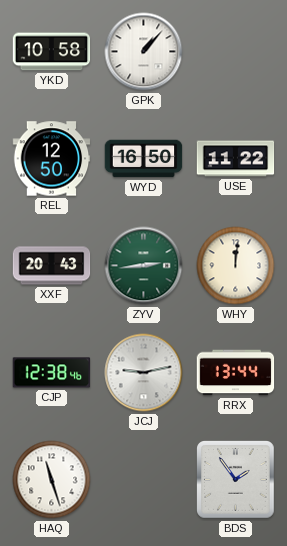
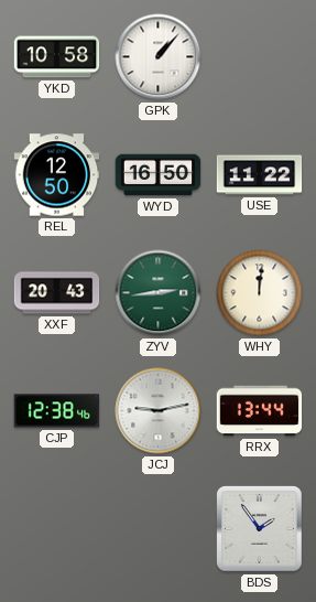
HAQ: 11:27 -> none (52, 480)
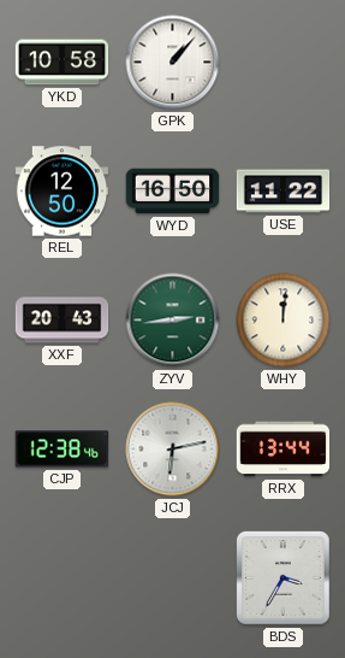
JCJ: 9:13 -> 6:13 (173, 450)
BDS: 1:54 -> 3:35 (284, 578)
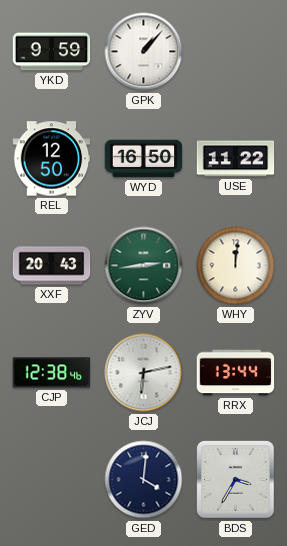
YKD: 10:58 -> 9:59 (52, 52)
GED: none -> 4:01 (144, 480)
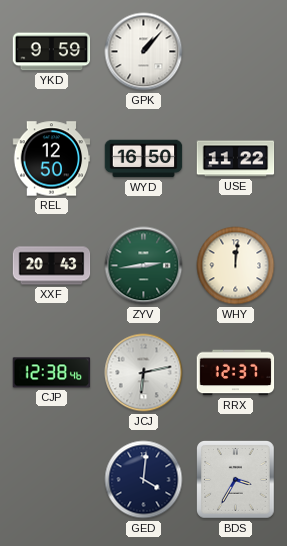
RRX: 13:44 -> 12:37 (236, 373)
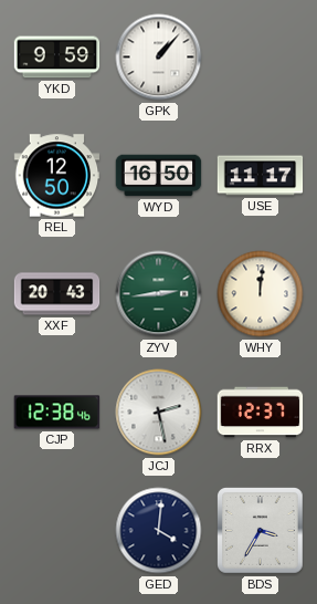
USE: 11:22 -> 11:17 (261, 176)
JCJ: 6:13 -> 2:28 (159, 413)
